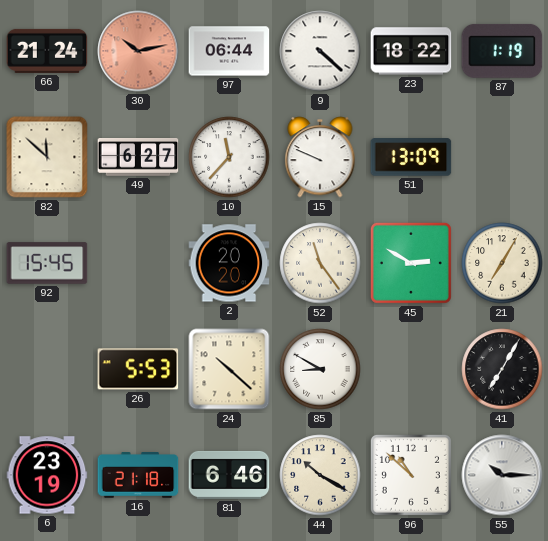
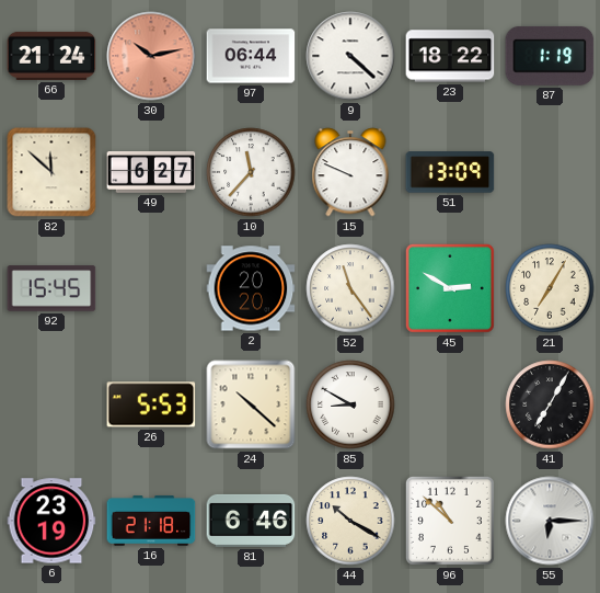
55: 10:15 -> 6:15 (550, 521)
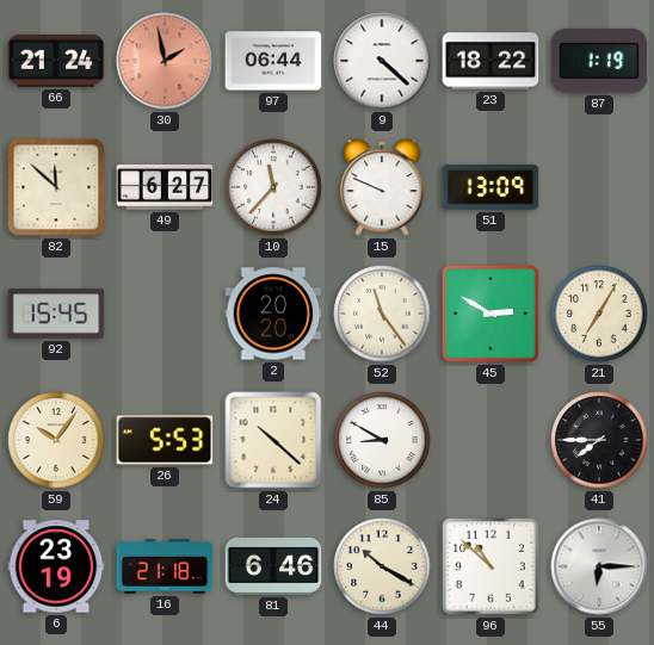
30: 10:13 -> 1:58 (165, 61)
59: none -> 10:06 (56, 440)
41: 7:05 -> 7:45 (599, 440)
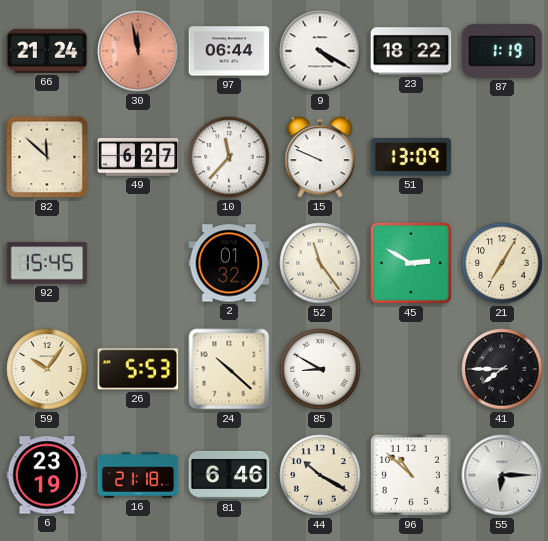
30: 1:58 -> 11:58 (138, 51)
9: 4:22 -> 4:20 (320, 51)
2: 20:20 -> 01:32 (229, 263)
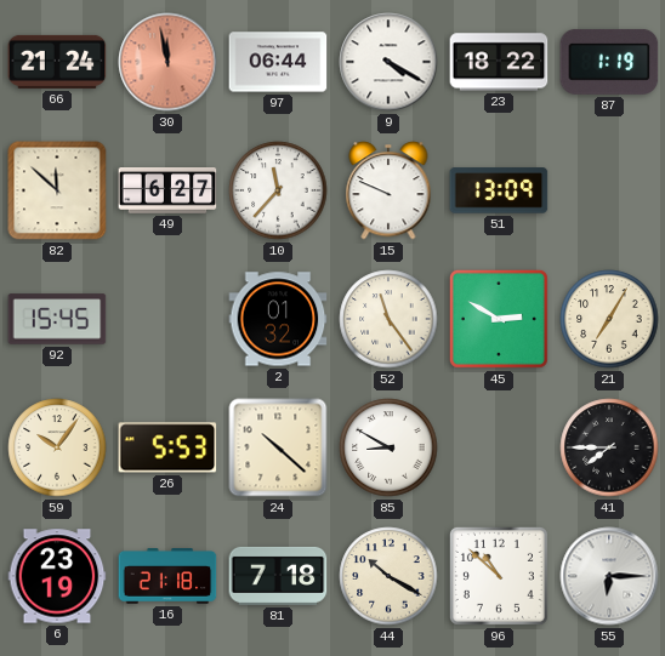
81: 6:46 -> 7:18 (278, 576)
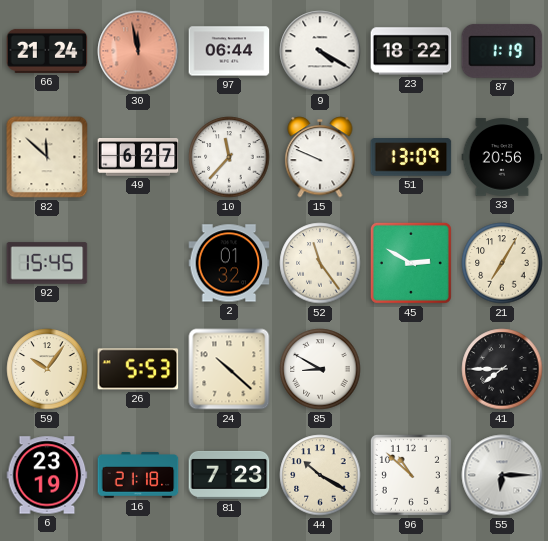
33: none -> 20:56 (502, 157)
81: 7:18 -> 7:23 (229, 475)
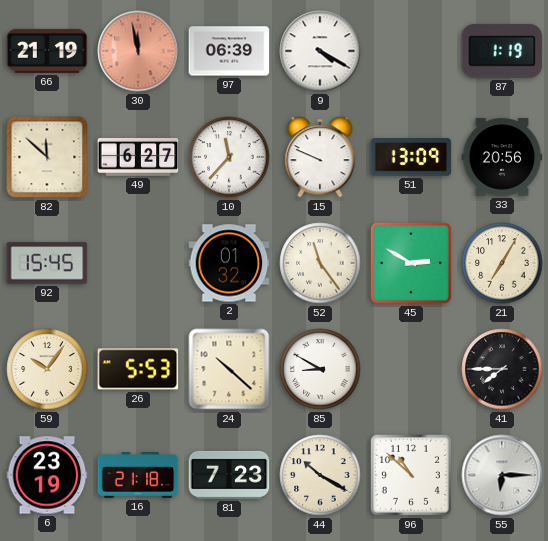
66: 21:24 -> 21:19 (47, 51)
97: 06:44 -> 06:39 (229, 51)
23: 18:22 -> none (411, 51)
